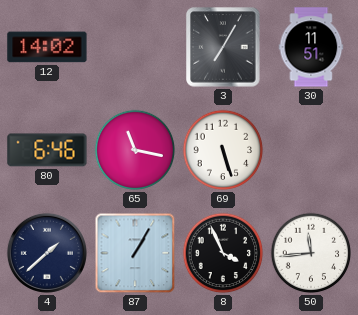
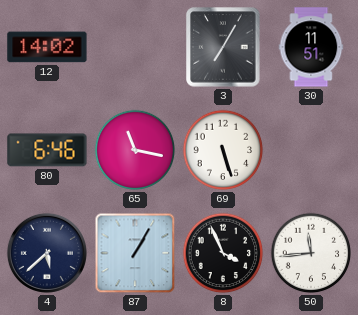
4: 1:38 -> 5:38 (47, 253)
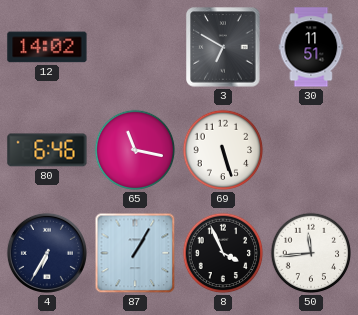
3: 7:05 -> 6:50 (223, 47)
4: 5:38 -> 6:35 (47, 253)
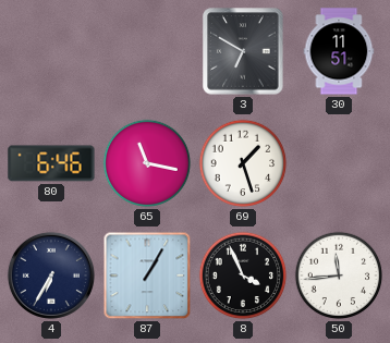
12: 14:02 -> none (47, 47)
69: 5:27 -> 1:27 (243, 163)
